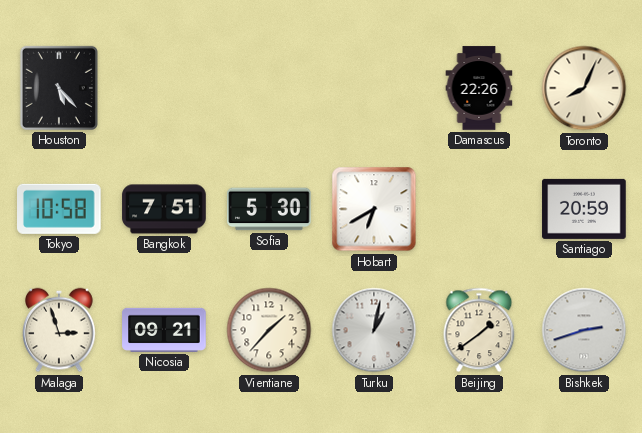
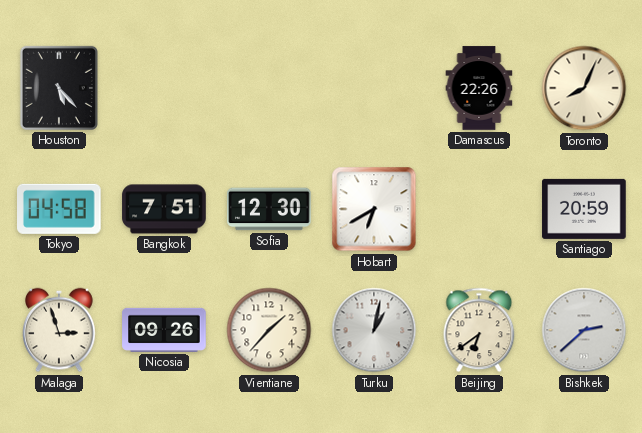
Tokyo: 10:58 -> 04:58 (60, 209)
Sofia: 5:30 -> 12:30 (269, 209)
Nicosia: 09:21 -> 09:26 (164, 330)
Beijing: 1:39 -> 6:39 (479, 330)
Bishkek: 2:42 -> 2:38 (584, 330)
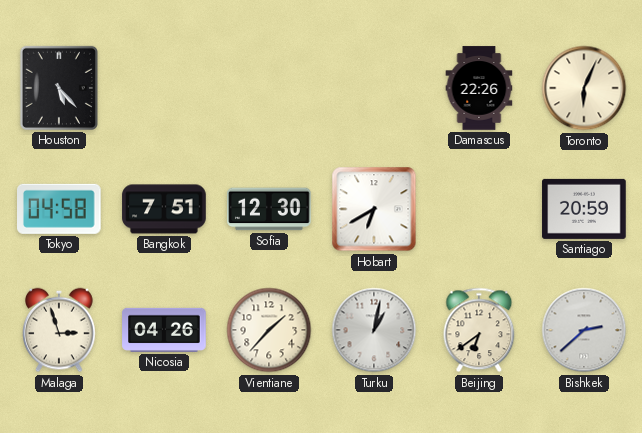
Toronto: 8:04 -> 6:04 (584, 88)
Nicosia: 09:26 -> 04:26 (164, 330)
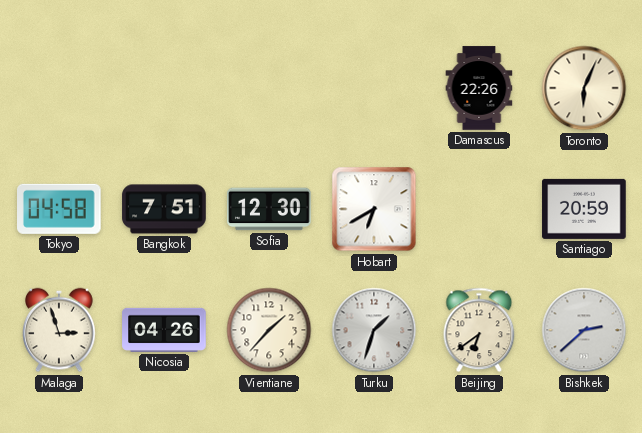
Houston: 5:23 -> none (59, 88)
Turku: 1:02 -> 1:33 (374, 330)
